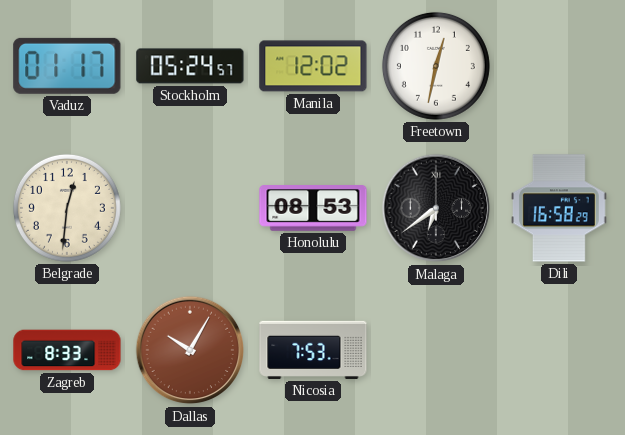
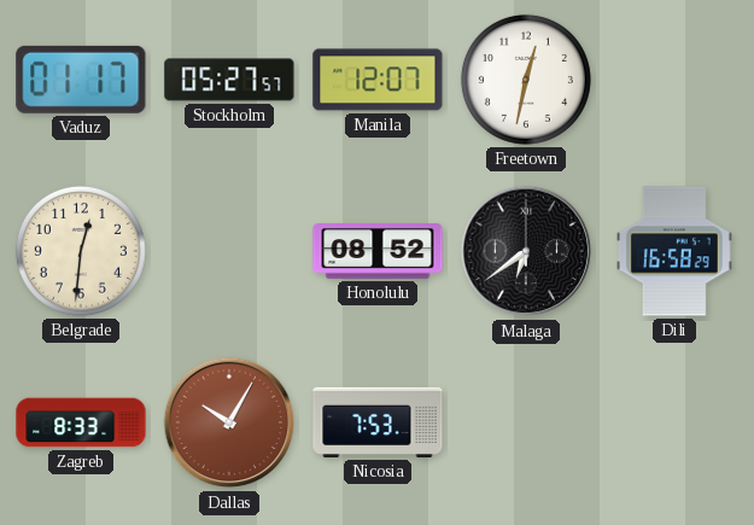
Stockholm: 05:24 -> 05:27 (229, 80)
Manila: 12:02 -> 12:07 (378, 80)
Honolulu: 08:53 -> 08:52 (378, 251)
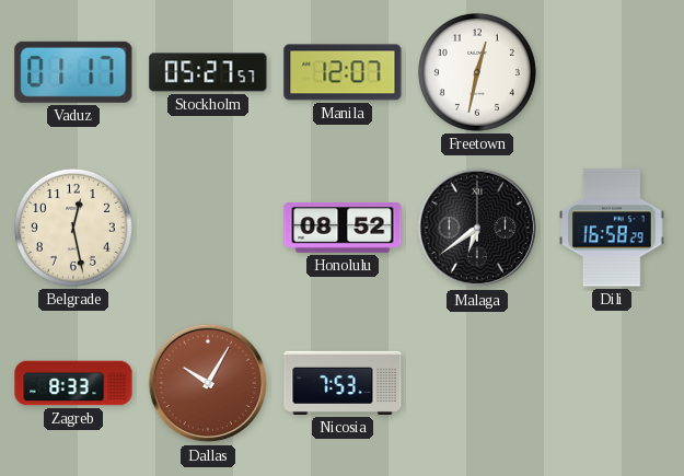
Belgrade: 12:31 -> 12:28 (73, 228)
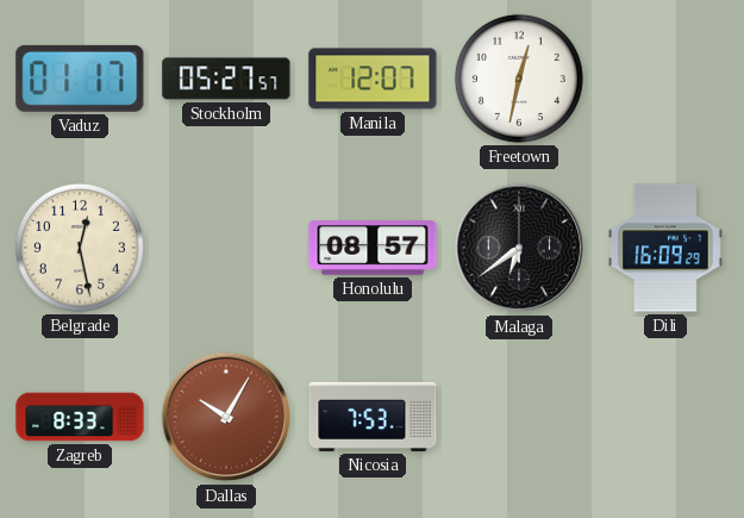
Honolulu: 08:52 -> 08:57 (373, 248)
Dili: 16:58 -> 16:09 (665, 248)
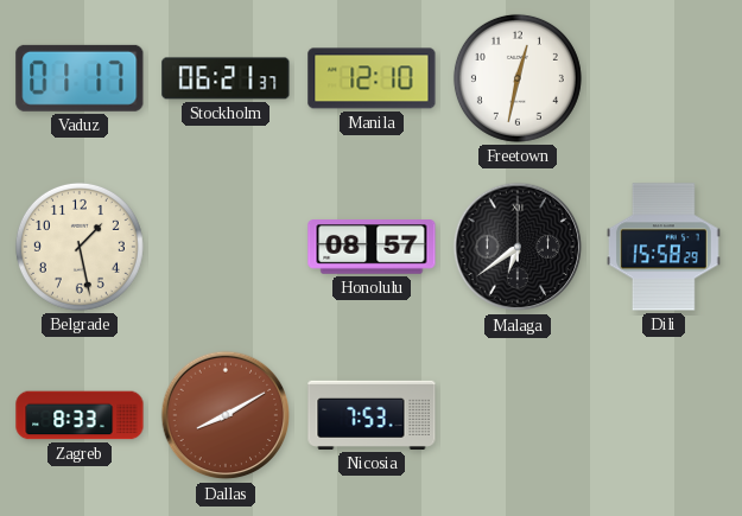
Stockholm: 05:27 -> 06:21 (226, 78)
Manila: 12:07 -> 12:10 (372, 78)
Belgrade: 12:28 -> 1:28 (80, 247)
Dili: 16:09 -> 15:58 (664, 247)
Dallas: 10:05 -> 8:10 (226, 415)
